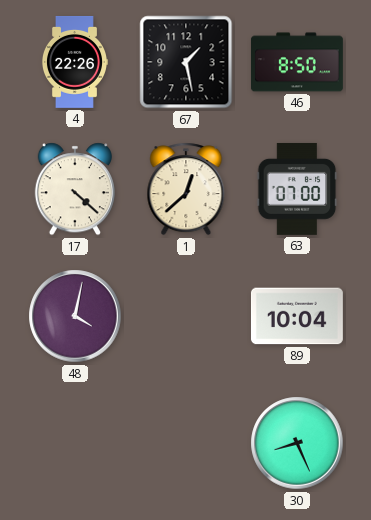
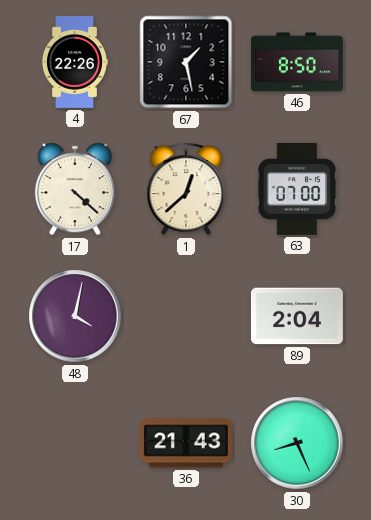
89: 10:04 -> 2:04 (297, 316)
36: none -> 21:43 (186, 443)
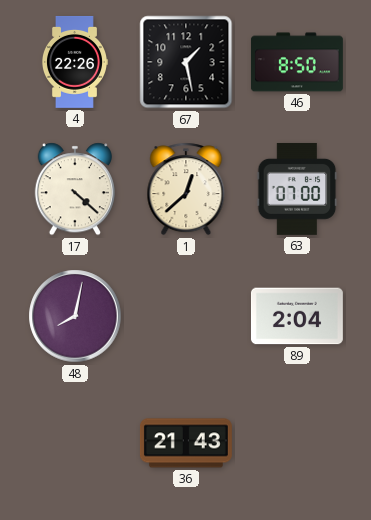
48: 4:02 -> 8:02 (75, 316)
30: 8:26 -> none (297, 443)
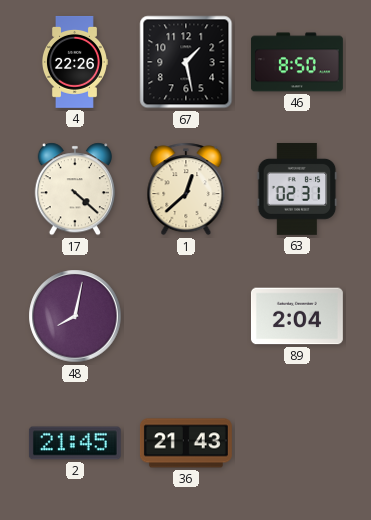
63: 07:00 -> 02:31 (297, 189)
2: none -> 21:45 (75, 443)
